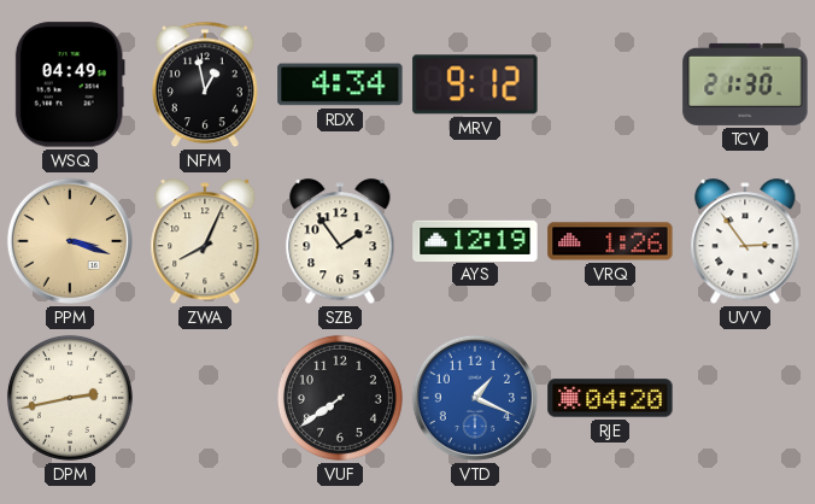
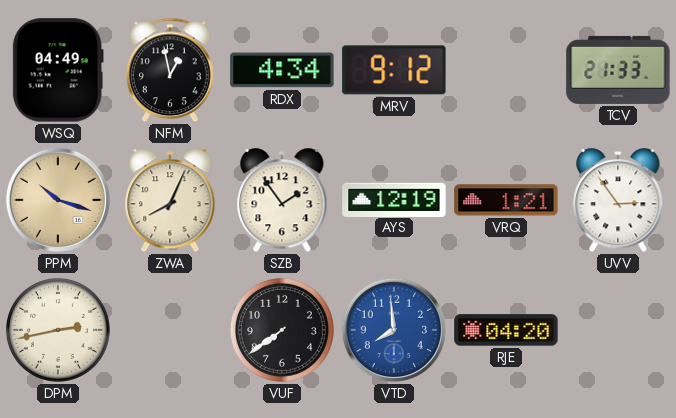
TCV: 21:30 -> 21:33 (618, 70)
PPM: 3:18 -> 10:18 (57, 200)
VRQ: 1:26 -> 1:21 (506, 200)
VTD: 1:19 -> 7:59 (393, 330)
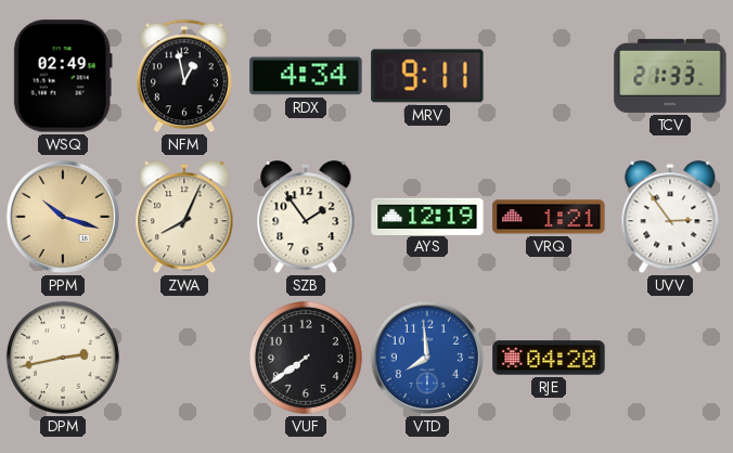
WSQ: 04:49 -> 02:49 (63, 76)
MRV: 9:12 -> 9:11 (427, 76)
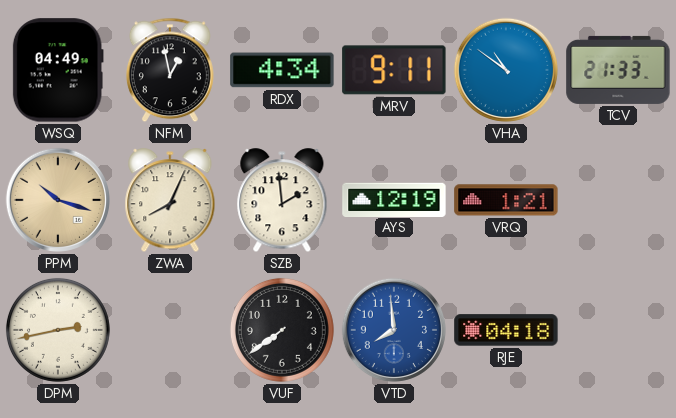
WSQ: 02:49 -> 04:49 (58, 70)
VHA: none -> 10:51 (505, 70)
SZB: 1:54 -> 1:59 (282, 201)
UVV: 2:54 -> none (670, 218)
RJE: 04:20 -> 04:18 (506, 330)
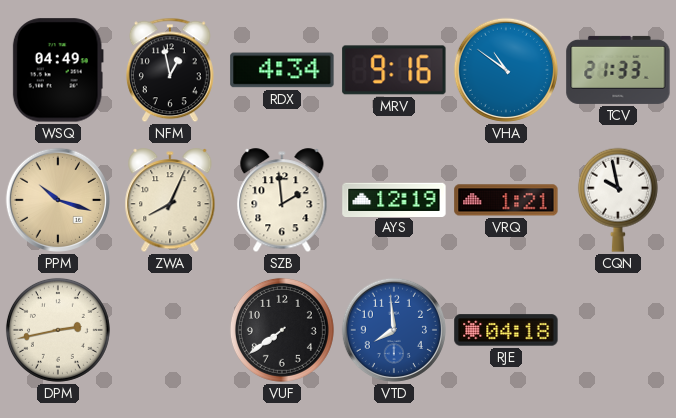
MRV: 9:11 -> 9:16 (394, 70)
CQN: none -> 9:58 (618, 200)
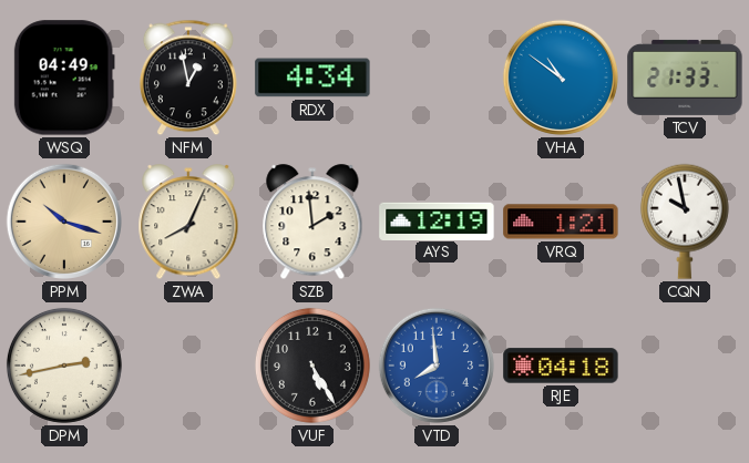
MRV: 9:16 -> none (394, 70)
VUF: 7:39 -> 5:25 (312, 366)
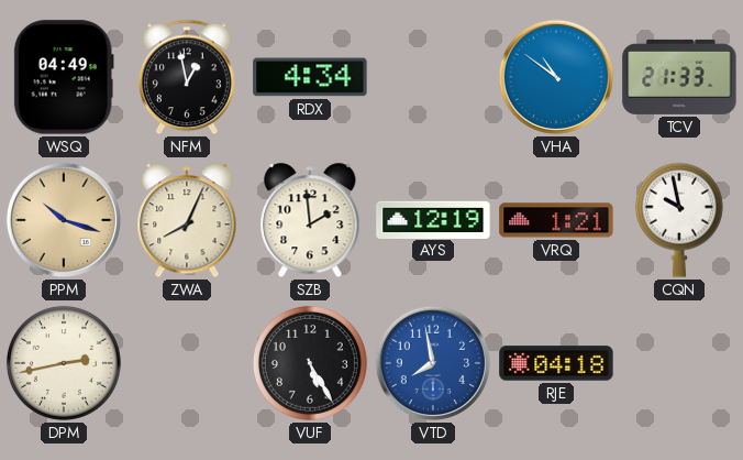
VTD: 7:59 -> 7:58 (432, 363)
